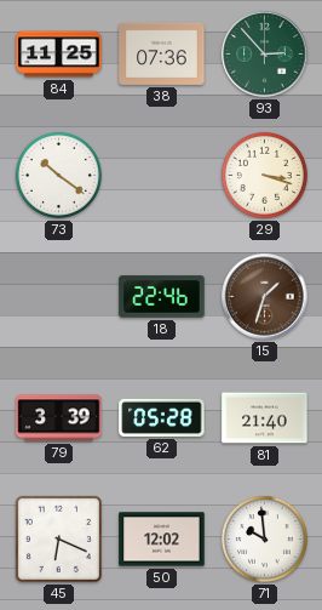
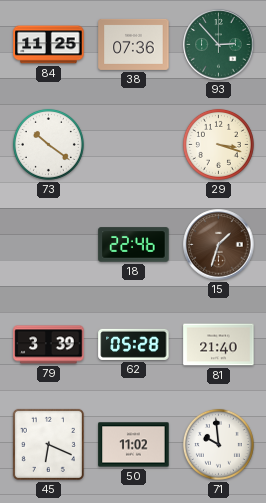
50: 12:02 -> 11:02 (134, 445)
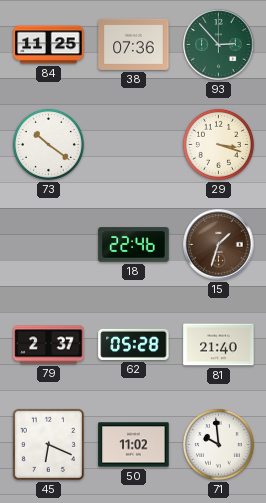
79: 3:39 -> 2:37 (49, 345)
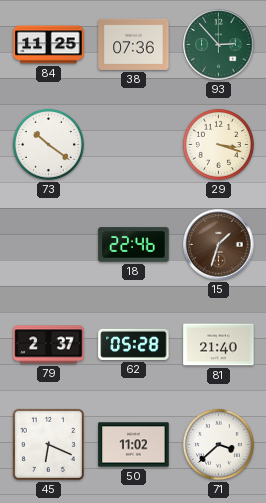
71: 9:59 -> 3:38 (218, 444)
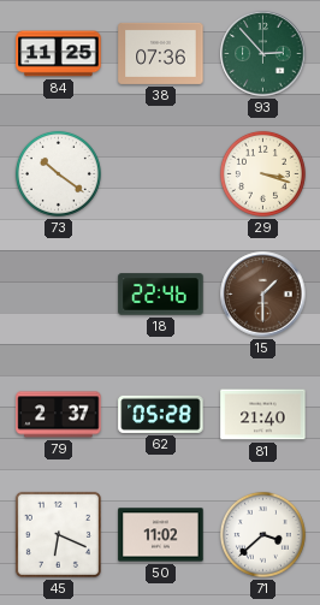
15: 1:33 -> 1:30 (263, 295)
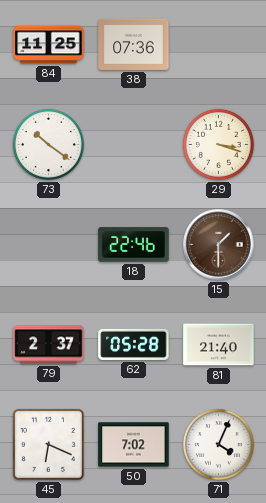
93: 2:53 -> none (263, 54)
50: 11:02 -> 7:02 (134, 445)
71: 3:38 -> 4:04 (218, 444)
